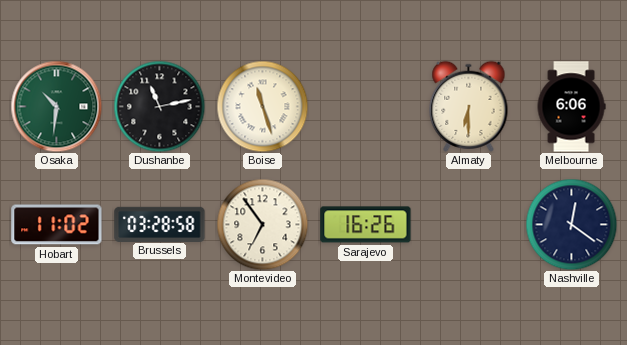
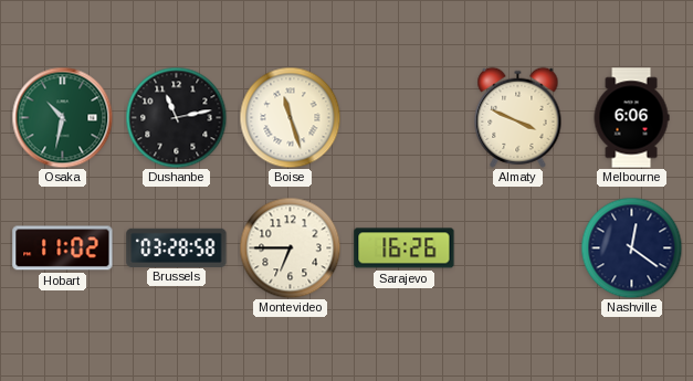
Osaka: 10:31 -> 10:32 (62, 117)
Almaty: 6:30 -> 3:49 (518, 117)
Montevideo: 6:54 -> 6:45 (290, 247)
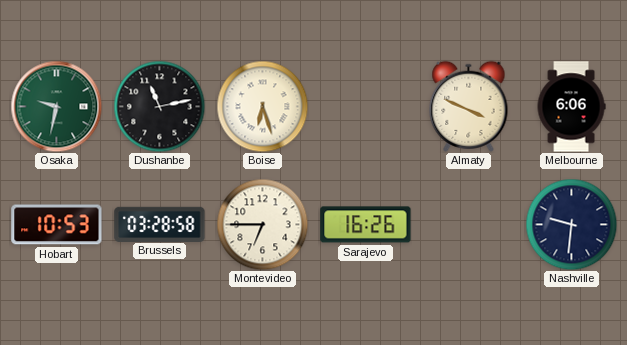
Osaka: 10:32 -> 9:32 (56, 106)
Boise: 11:27 -> 6:27 (262, 106)
Hobart: 11:02 -> 10:53 (57, 225)
Nashville: 12:21 -> 9:31 (571, 224)
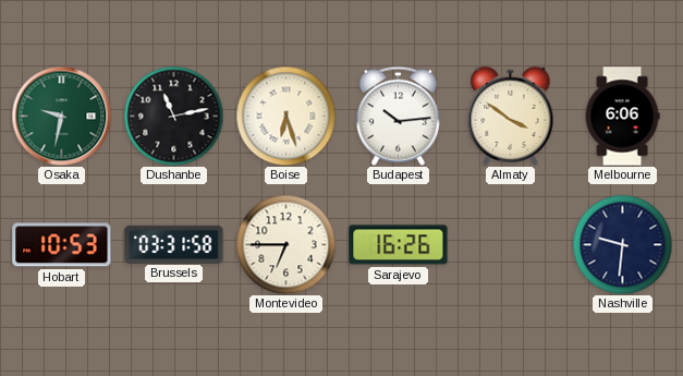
Budapest: none -> 10:14 (398, 116)
Almaty: 3:49 -> 3:51 (511, 116)
Brussels: 03:28 -> 03:31 (174, 244)
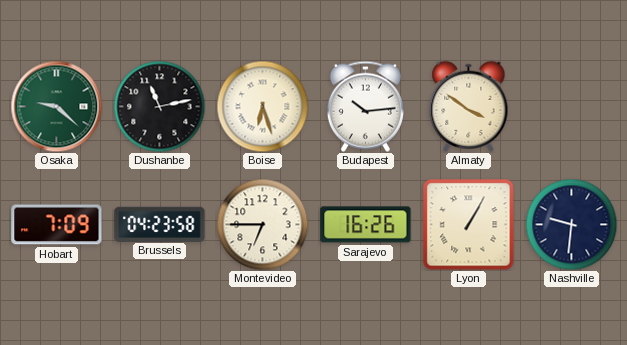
Osaka: 9:32 -> 9:22 (56, 106)
Melbourne: 6:06 -> none (622, 117)
Hobart: 10:53 -> 7:09 (57, 225)
Brussels: 03:31 -> 04:23 (160, 224)
Lyon: none -> 1:05 (469, 225)
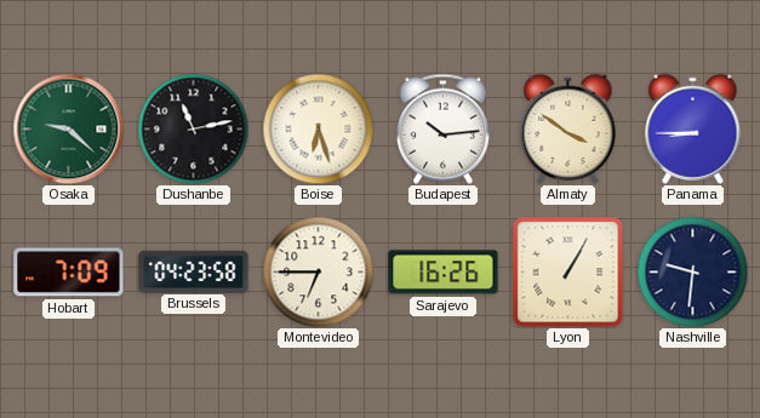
Panama: none -> 8:45 (693, 128)
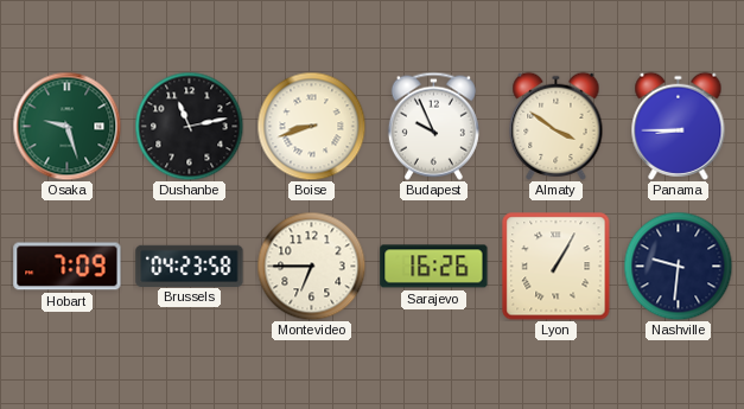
Osaka: 9:22 -> 9:27 (66, 126)
Boise: 6:27 -> 8:42 (311, 126)
Budapest: 10:14 -> 9:56 (433, 126)
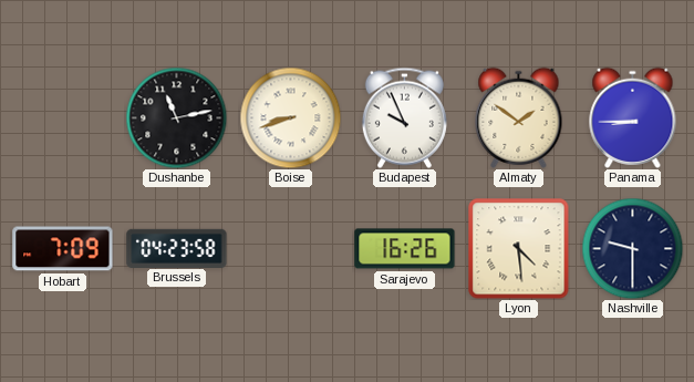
Osaka: 9:27 -> none (66, 126)
Almaty: 3:51 -> 1:51 (519, 117)
Montevideo: 6:45 -> none (311, 266)
Lyon: 1:05 -> 4:29 (519, 249)
Nashville: 9:31 -> 9:30 (632, 248)
